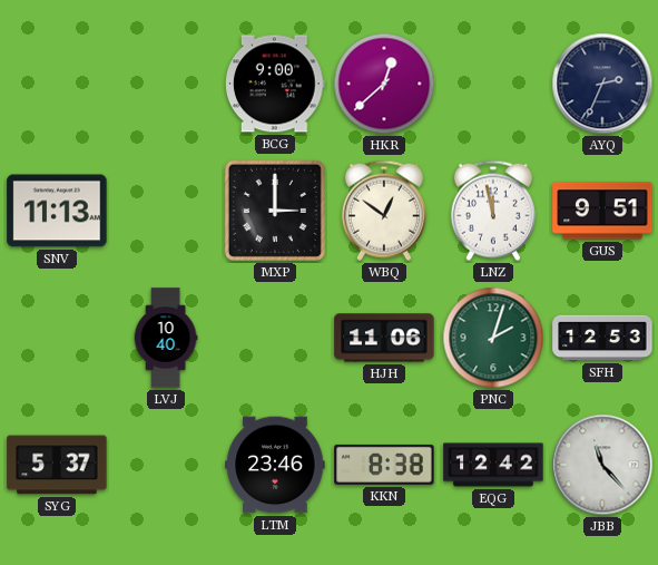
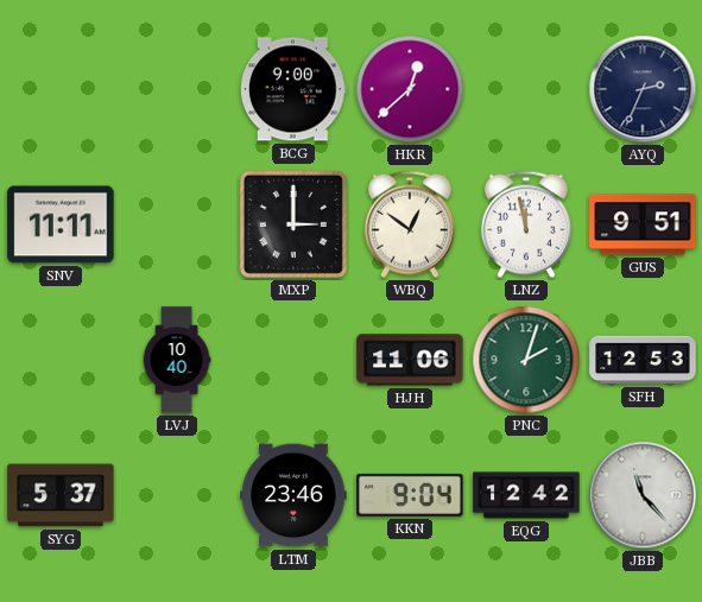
SNV: 11:13 -> 11:11 (61, 224)
KKN: 8:38 -> 9:04 (410, 495)
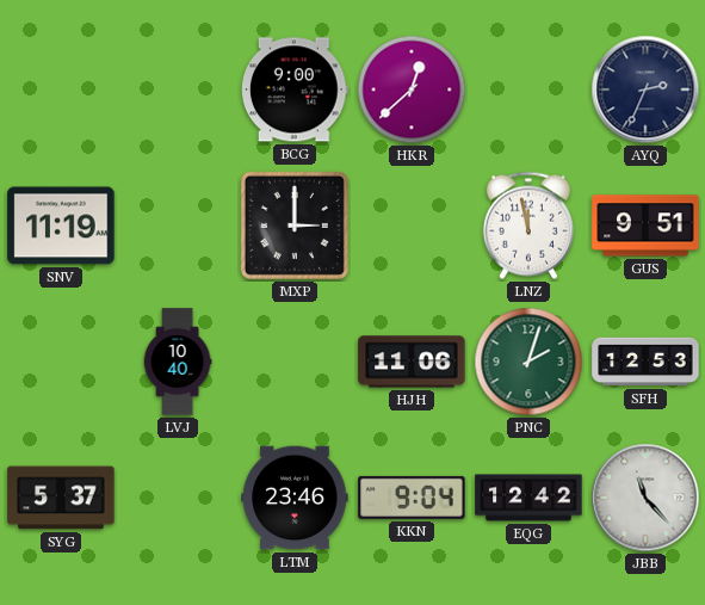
SNV: 11:11 -> 11:19 (61, 226)
WBQ: 12:51 -> none (410, 224)
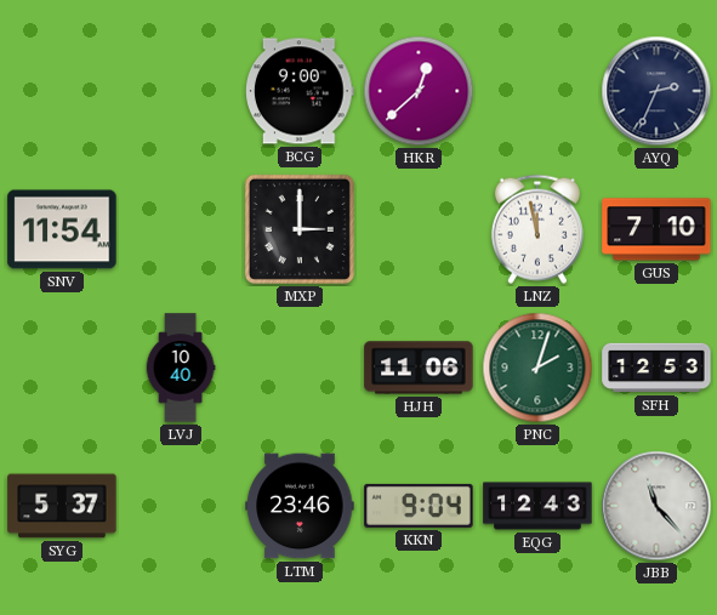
SNV: 11:19 -> 11:54 (62, 229)
GUS: 9:51 -> 7:10 (656, 229)
EQG: 12:42 -> 12:43 (537, 506)
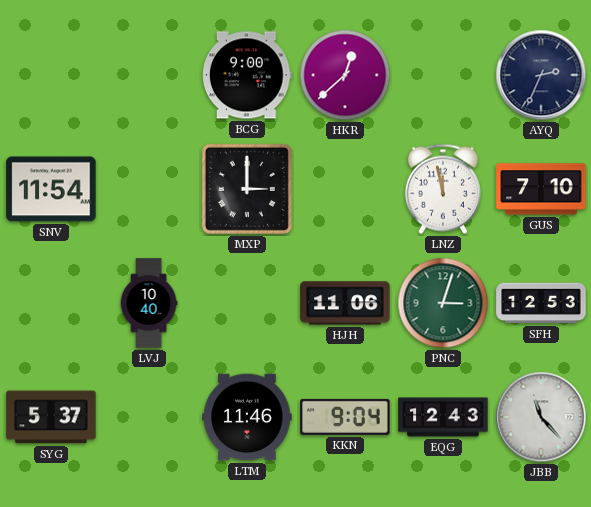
PNC: 2:03 -> 3:03 (443, 303)
LTM: 23:46 -> 11:46 (247, 417)
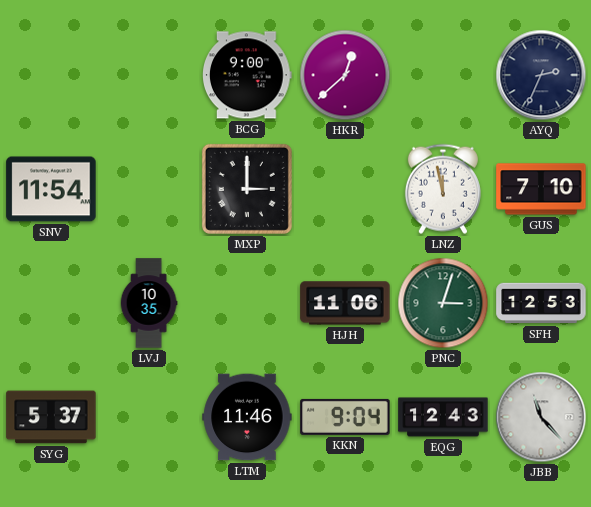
LVJ: 10:40 -> 10:35 (149, 303)
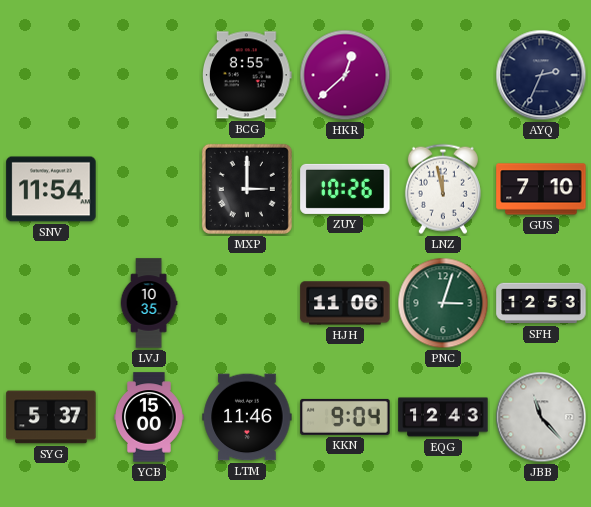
BCG: 9:00 -> 8:55 (248, 75)
ZUY: none -> 10:26 (345, 189)
YCB: none -> 15:00 (150, 417)
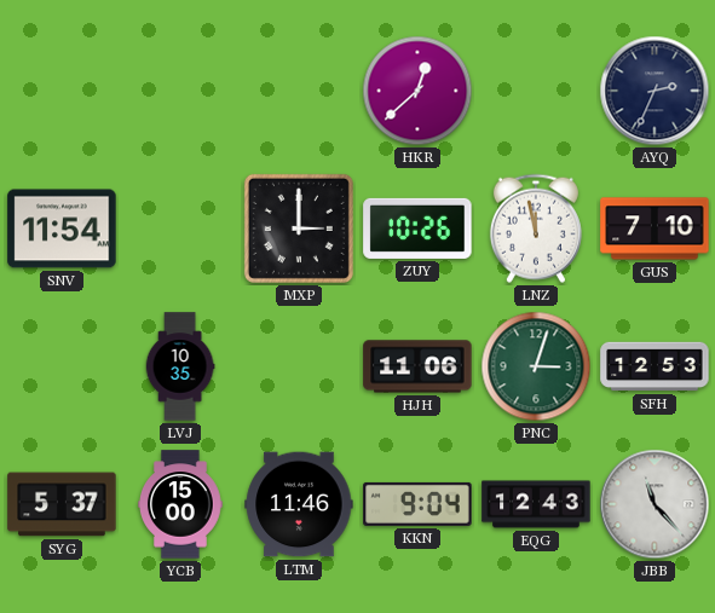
BCG: 8:55 -> none (248, 75)
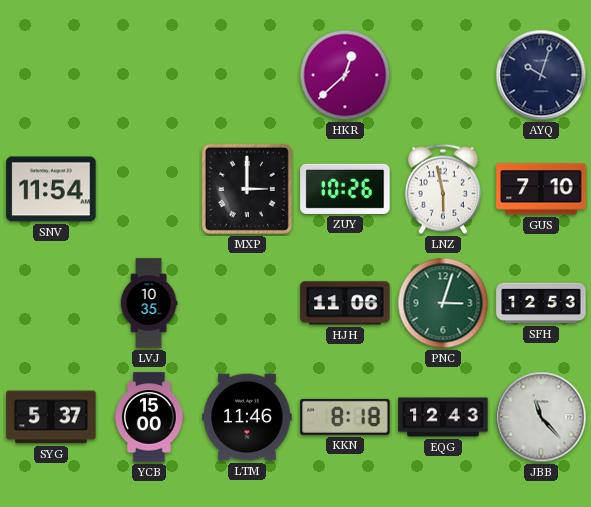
AYQ: 2:34 -> 10:03 (541, 75)
LNZ: 11:58 -> 5:58 (443, 189)
KKN: 9:04 -> 8:18 (345, 417)
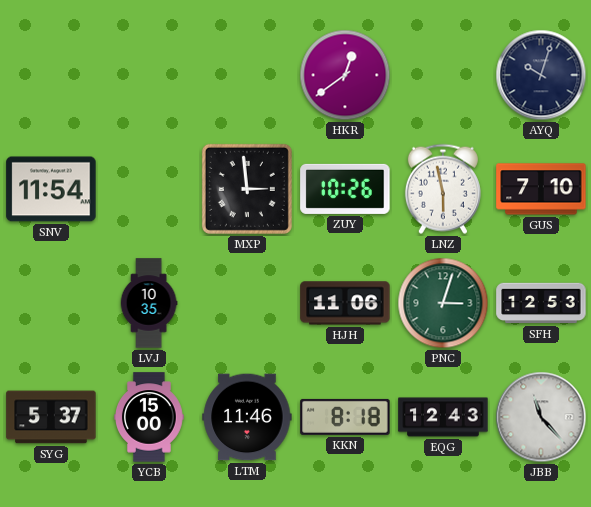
HKR: 12:38 -> 12:39 (345, 75)
MXP: 3:00 -> 2:59 (247, 189)
